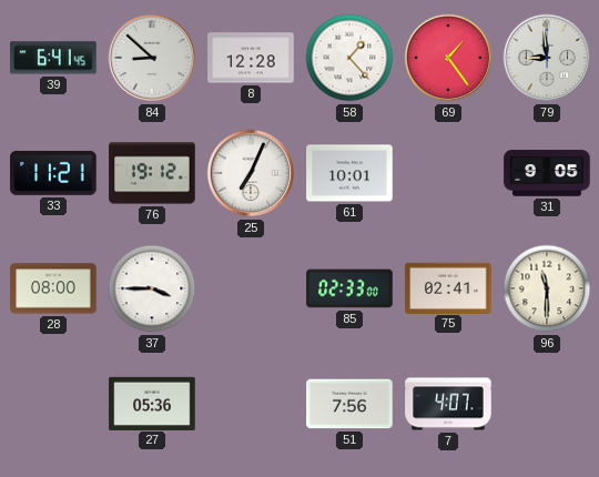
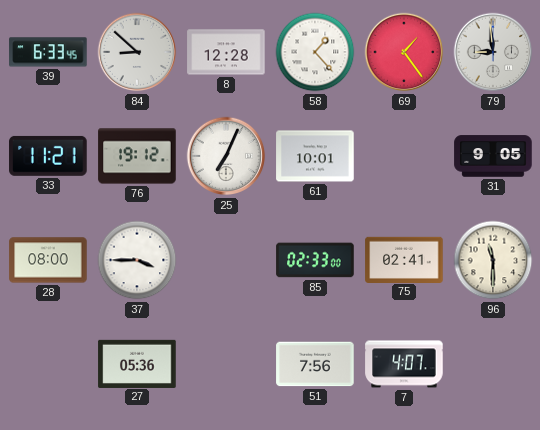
39: 6:41 -> 6:33 (48, 52)
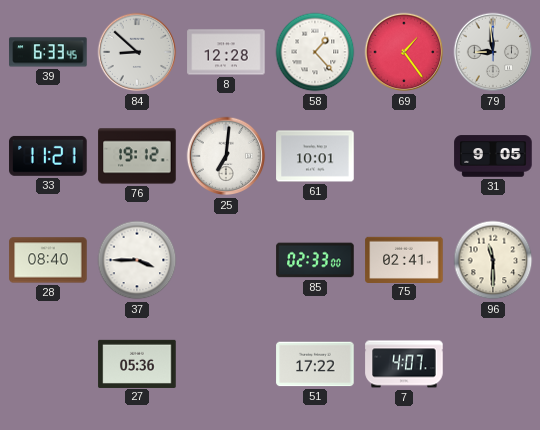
25: 7:04 -> 7:01 (226, 156)
28: 08:00 -> 08:40 (48, 260)
51: 7:56 -> 17:22 (315, 364)
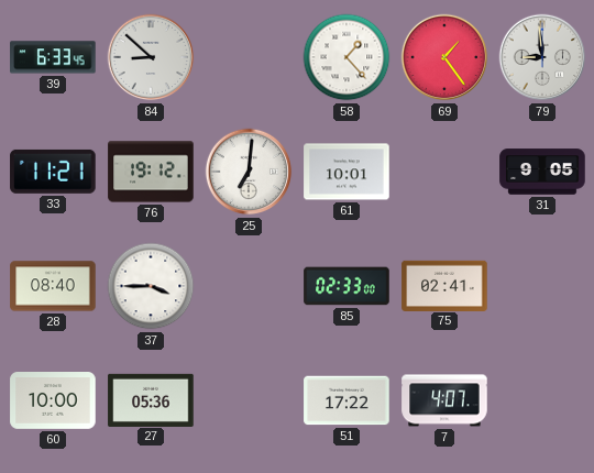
8: 12:28 -> none (226, 52)
96: 11:30 -> none (493, 260)
60: none -> 10:00 (53, 402)
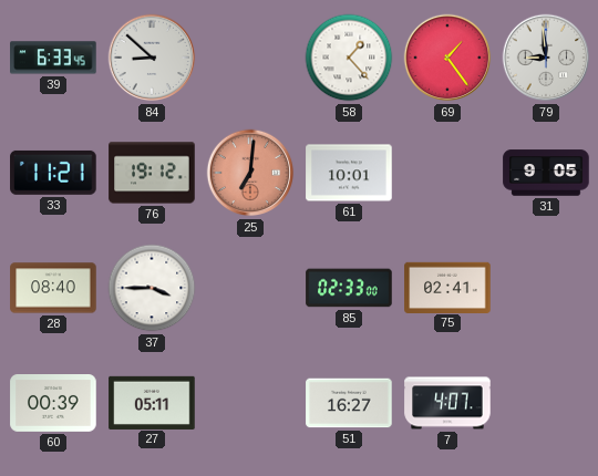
25 dial: white -> salmon (250, 173)
60: 10:00 -> 00:39 (53, 404)
27: 05:36 -> 05:11 (152, 402)
51: 17:22 -> 16:27 (349, 403)
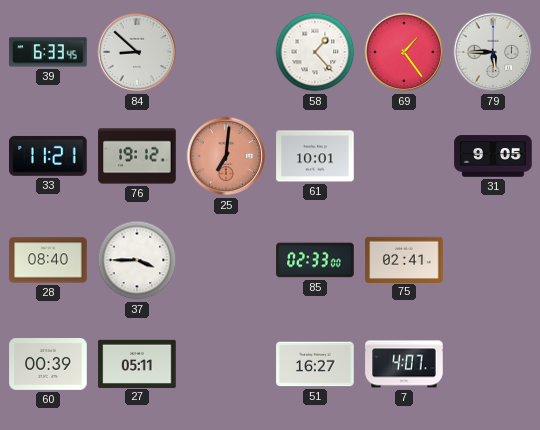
79: 8:59 -> 5:45 (493, 52)
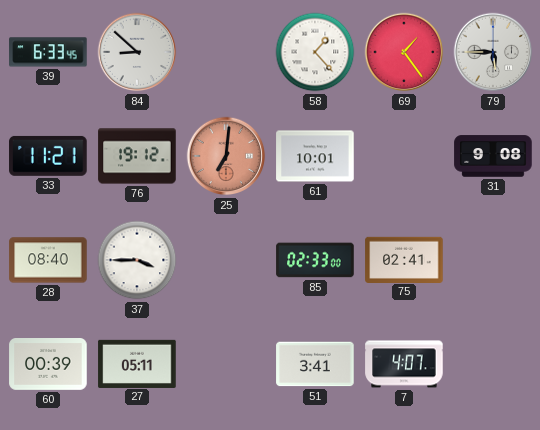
31: 9:05 -> 9:08 (493, 156)
51: 16:27 -> 3:41 (315, 364)
